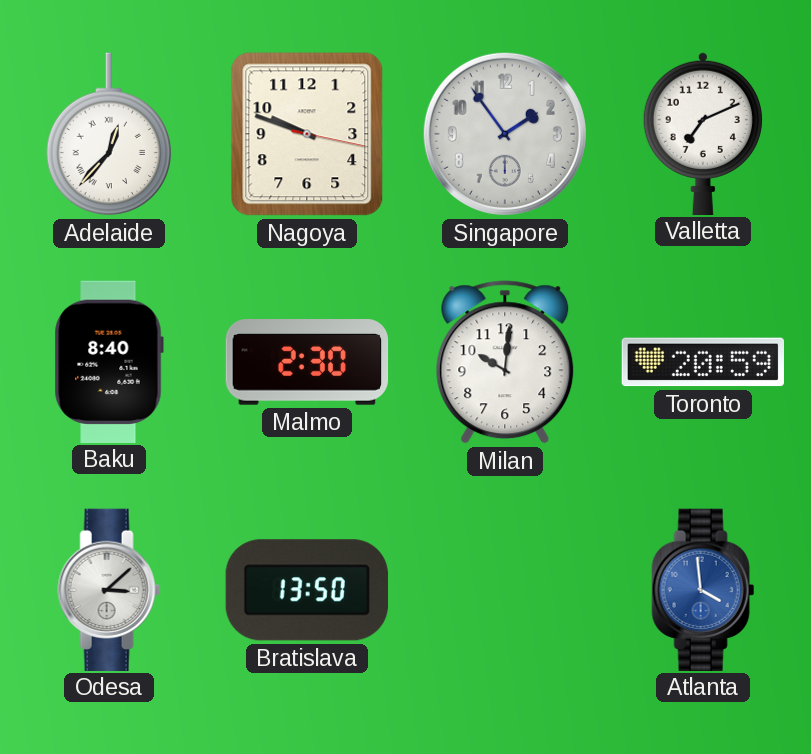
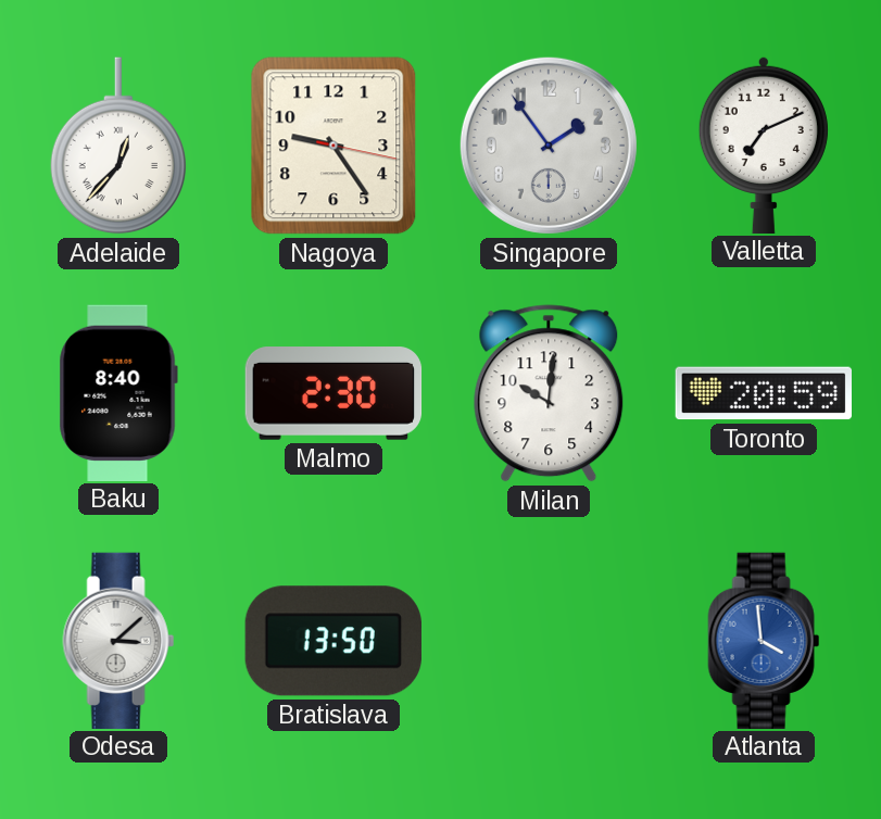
Nagoya: 9:48 -> 9:24 (333, 146)
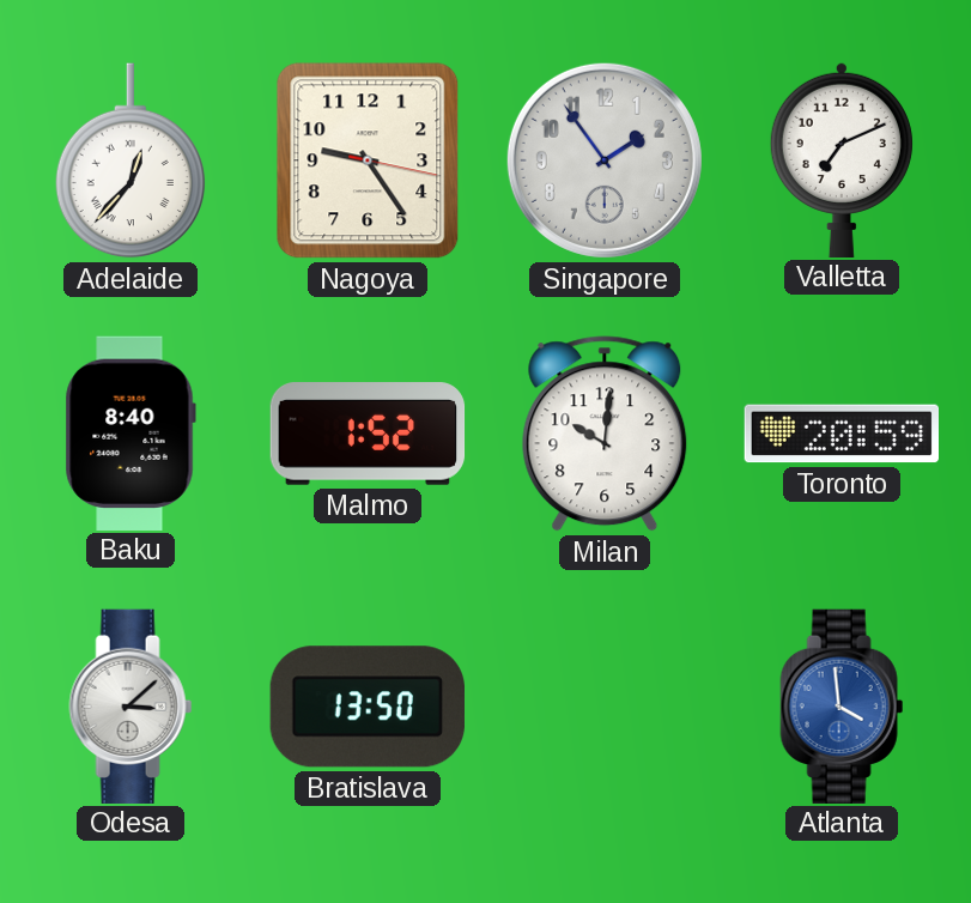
Malmo: 2:30 -> 1:52 (368, 434)
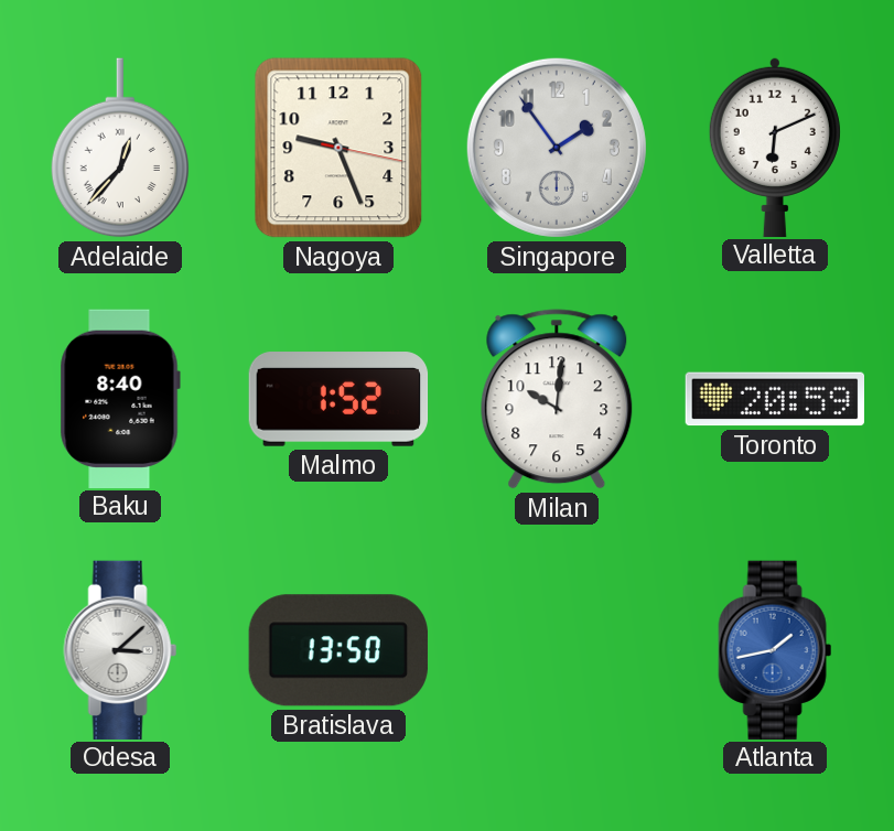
Nagoya: 9:24 -> 9:26 (338, 148)
Valletta: 7:11 -> 6:11 (775, 147)
Atlanta: 3:59 -> 1:43 (775, 649)
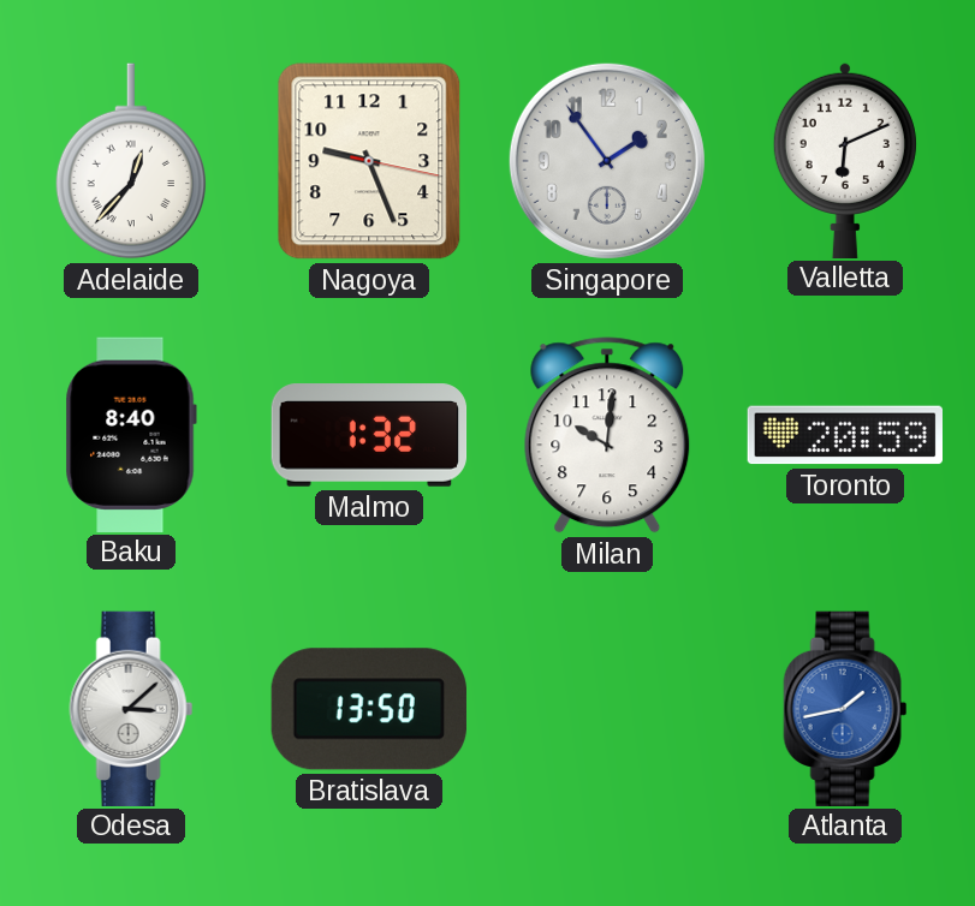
Malmo: 1:52 -> 1:32 (369, 435)
